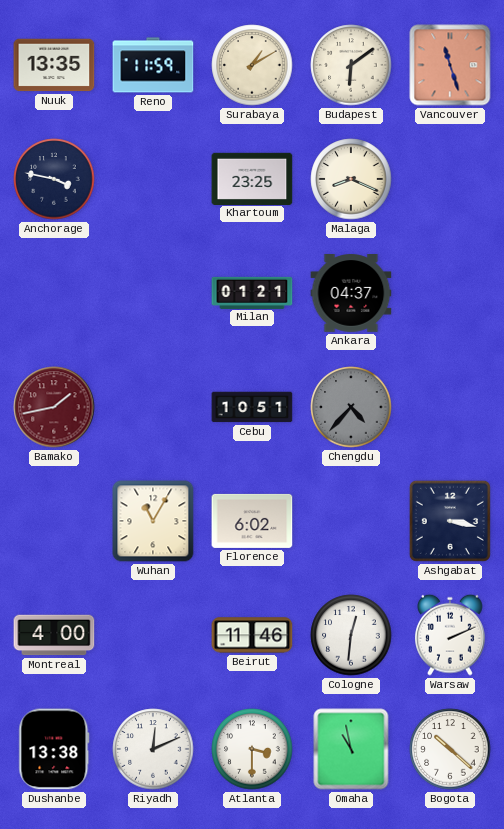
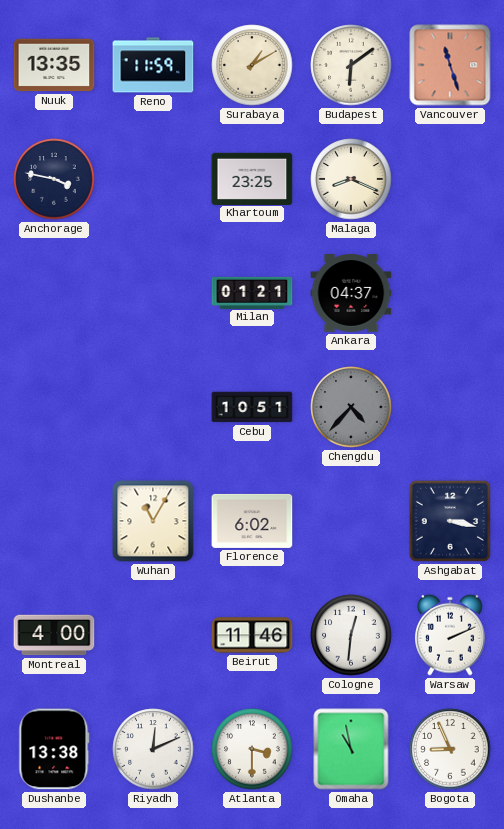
Bamako: 1:43 -> none (54, 407)
Bogota: 10:22 -> 8:56 (450, 749)
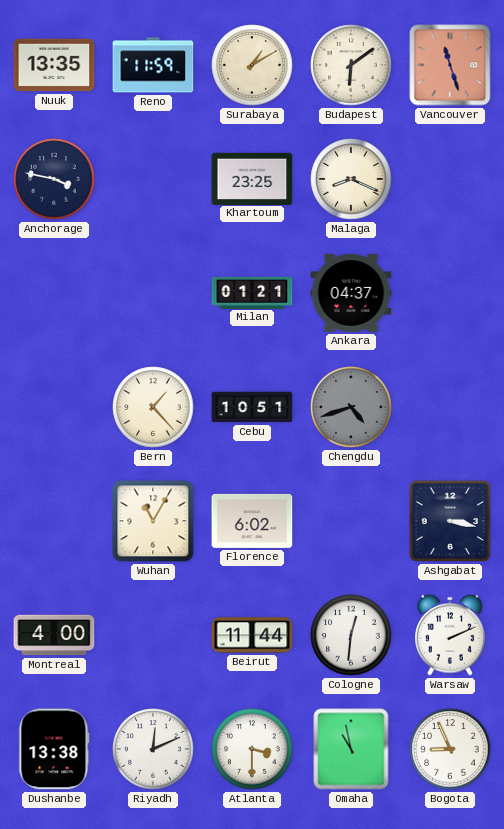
Bern: none -> 1:23 (153, 407)
Chengdu: 4:37 -> 4:42 (351, 407)
Beirut: 11:46 -> 11:44 (252, 635)
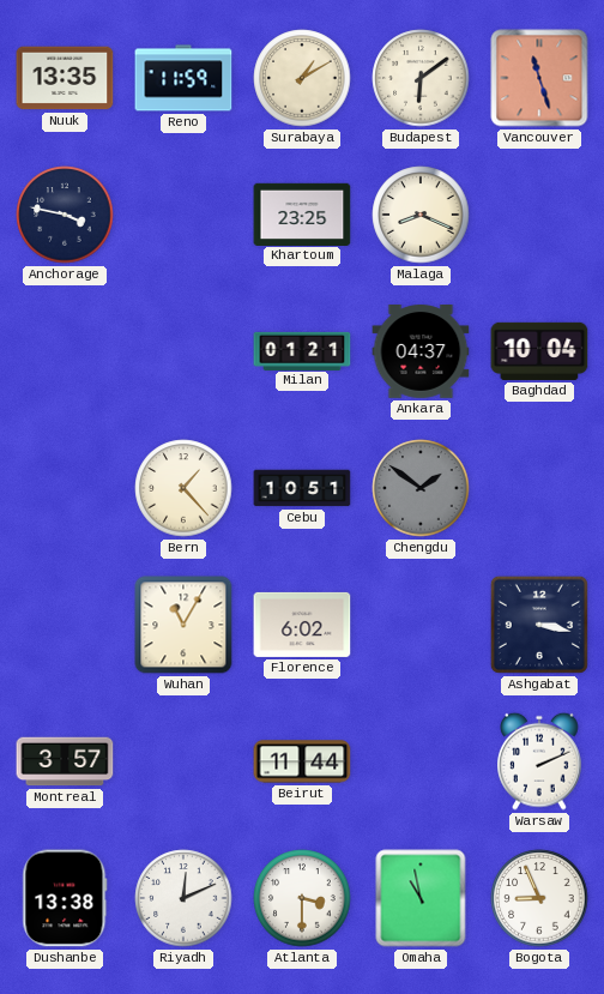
Baghdad: none -> 10:04 (539, 351)
Chengdu: 4:42 -> 1:51 (421, 488)
Montreal: 4:00 -> 3:57 (65, 761)
Cologne: 12:31 -> none (351, 635)
